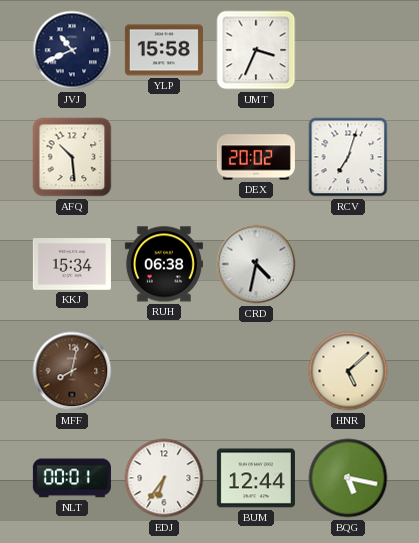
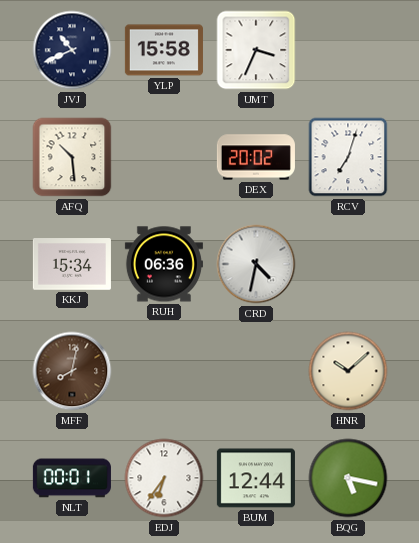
RUH: 06:38 -> 06:36 (164, 264)
HNR: 5:08 -> 10:08 (348, 371)
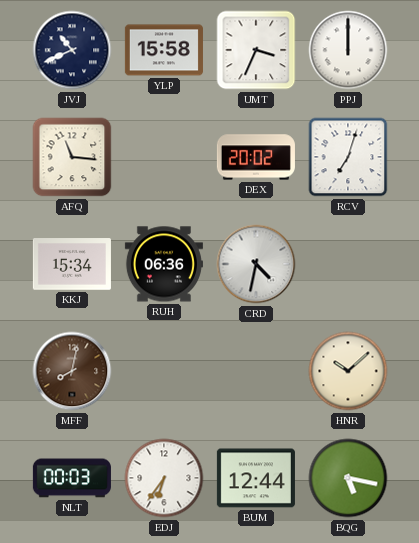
PPJ: none -> 12:00 (348, 50)
AFQ: 10:29 -> 11:16 (72, 157)
NLT: 00:01 -> 00:03 (72, 478)
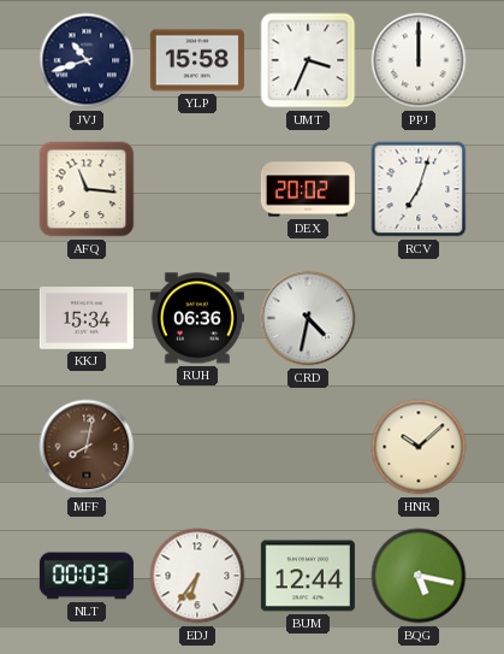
JVJ: 10:41 -> 10:42 (87, 60)
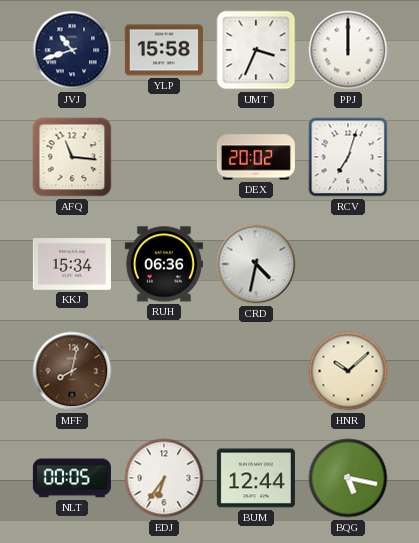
NLT: 00:03 -> 00:05 (72, 478)
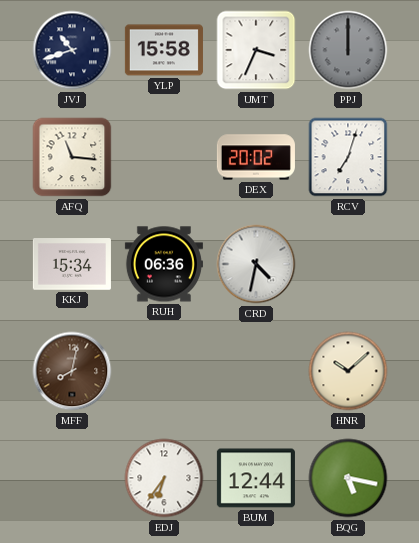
PPJ dial: white -> grey (348, 50)
NLT: 00:05 -> none (72, 478)
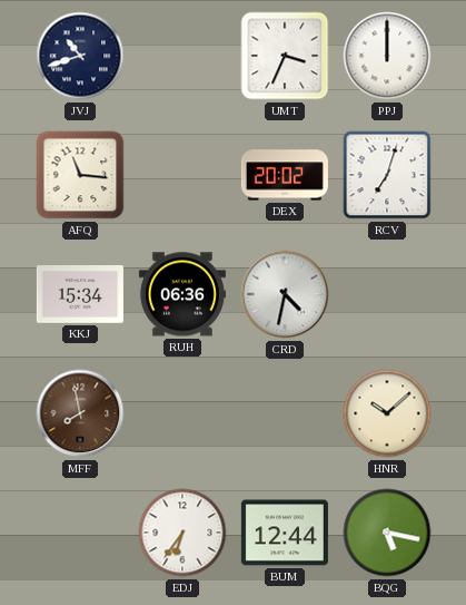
YLP: 15:58 -> none (164, 50)
PPJ dial: grey -> white (387, 56)
MFF: 8:02 -> 7:58 (80, 413)
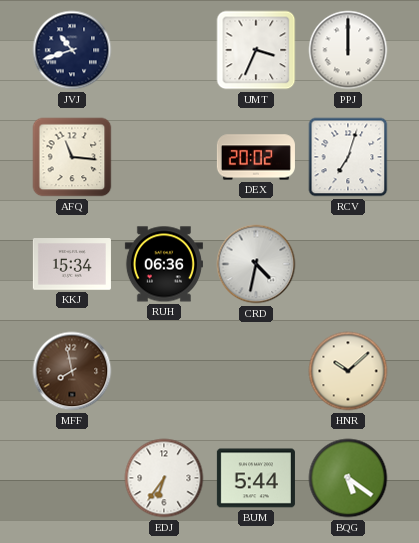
BUM: 12:44 -> 5:44 (256, 478)
BQG: 5:17 -> 5:21 (348, 478)
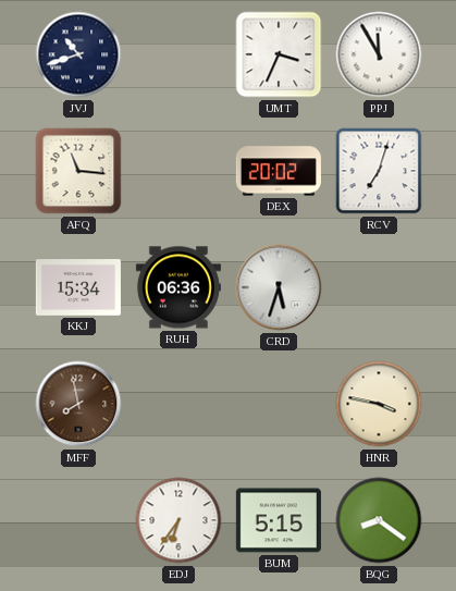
PPJ: 12:00 -> 11:55 (379, 54)
CRD: 4:32 -> 5:33 (279, 287)
HNR: 10:08 -> 3:47 (379, 404)
BUM: 5:44 -> 5:15 (279, 520)
BQG: 5:21 -> 8:21 (379, 520)
